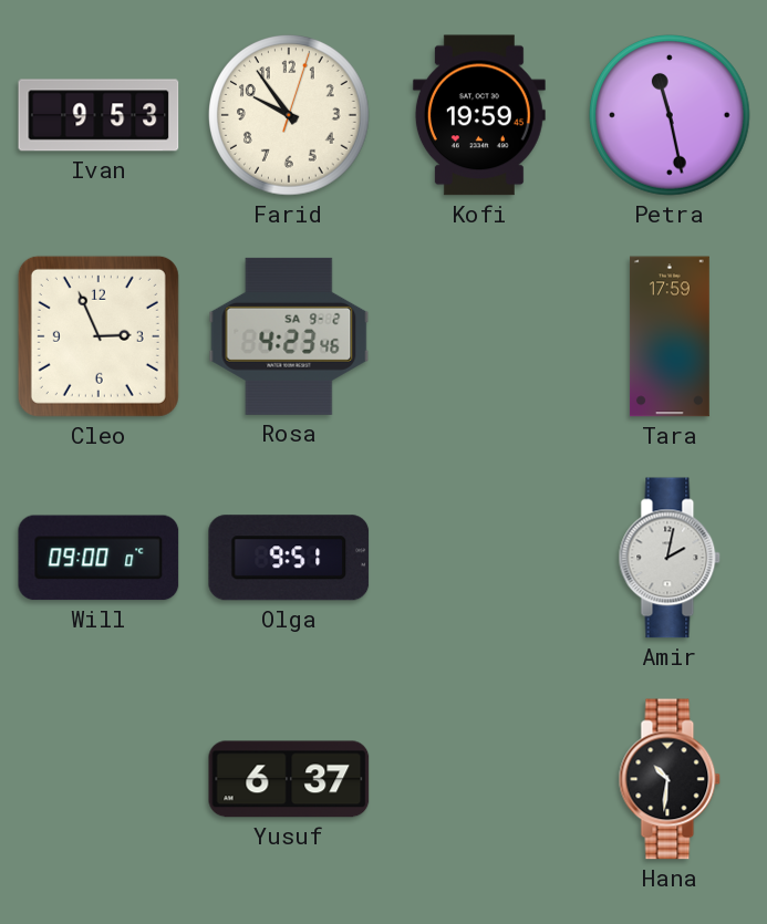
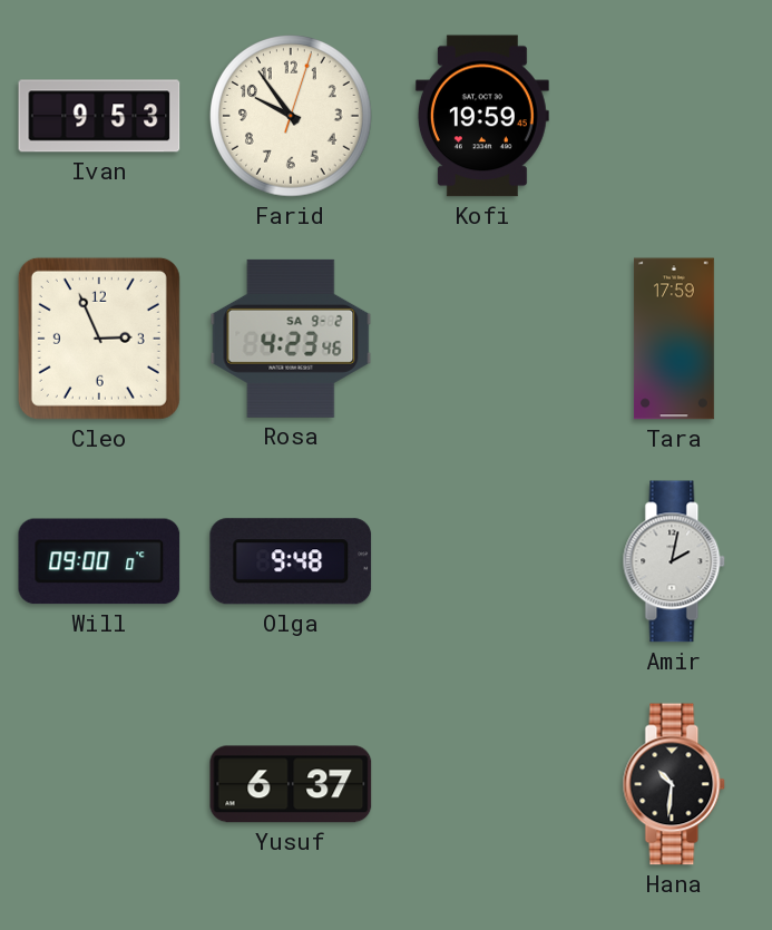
Petra: 11:28 -> none (671, 116)
Olga: 9:51 -> 9:48 (291, 561)
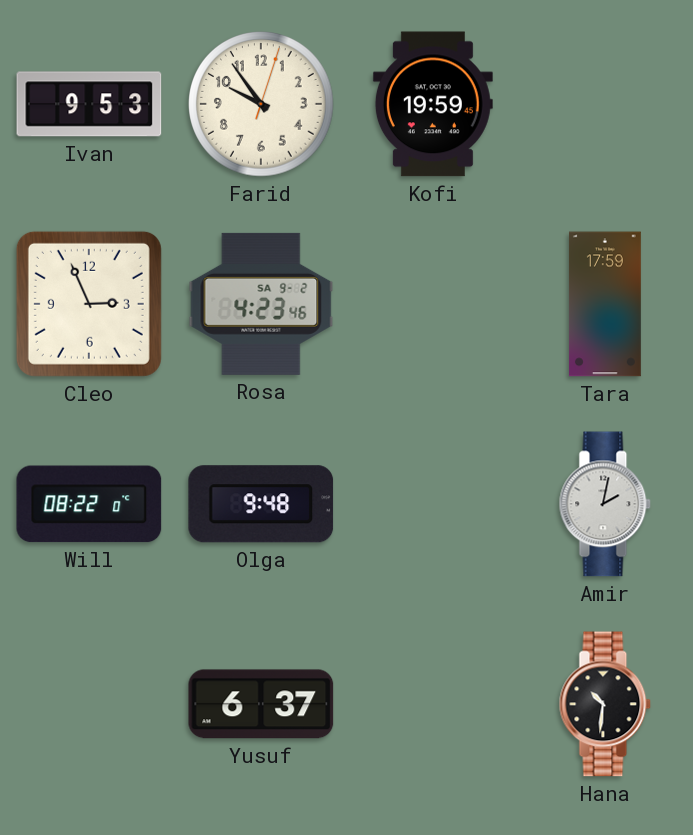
Will: 09:00 -> 08:22 (89, 504)
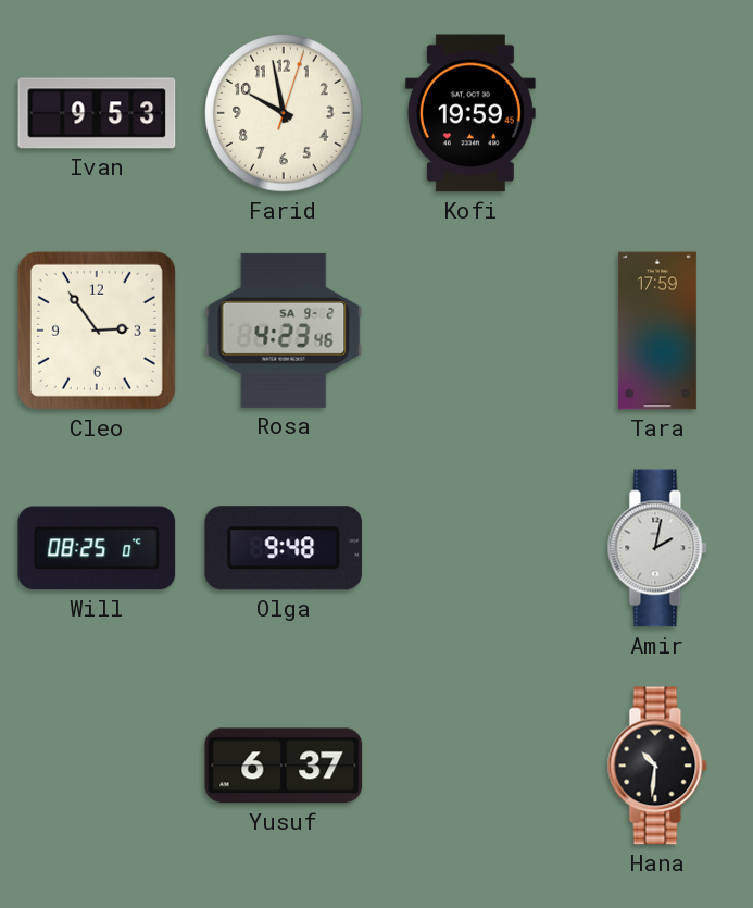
Farid: 9:54 -> 9:58 (285, 114)
Cleo: 2:56 -> 2:54 (97, 331)
Will: 08:22 -> 08:25 (97, 548)
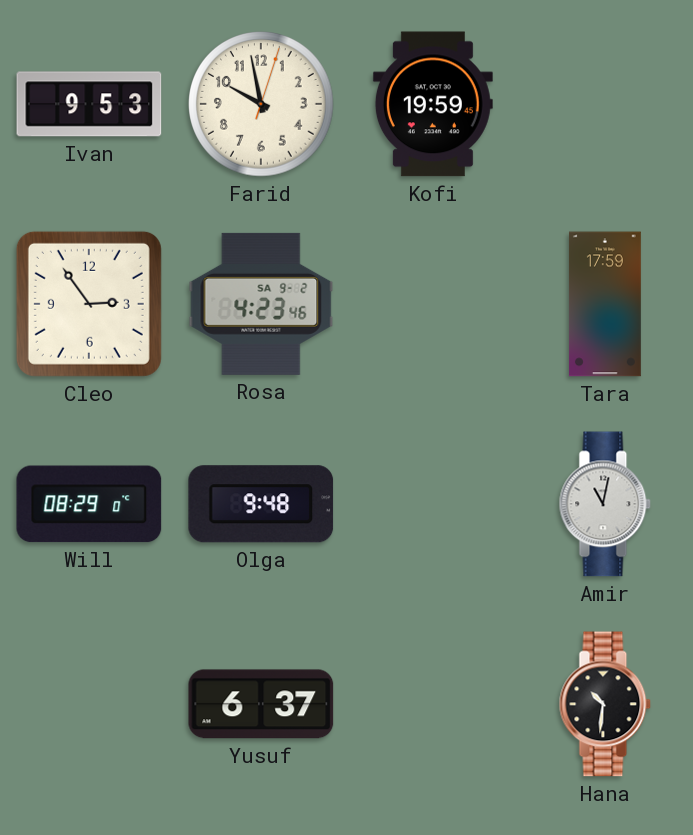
Will: 08:25 -> 08:29 (89, 504)
Amir: 2:02 -> 11:02 (605, 504)
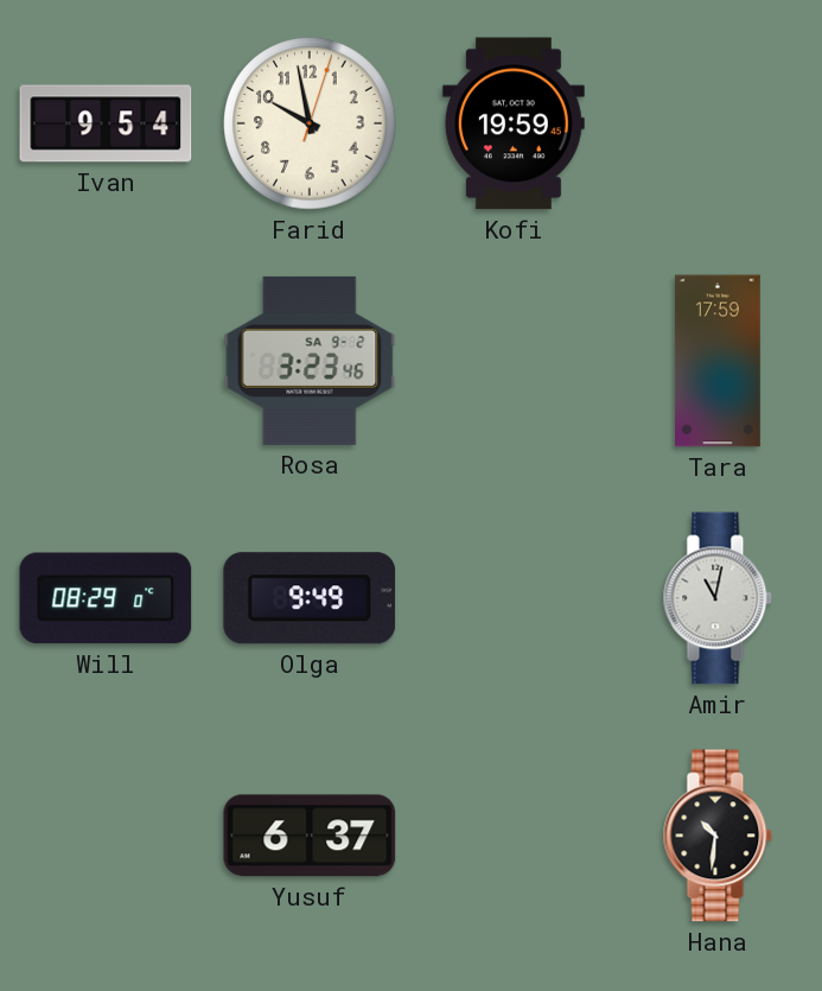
Ivan: 9:53 -> 9:54 (106, 123)
Cleo: 2:54 -> none (89, 304)
Rosa: 4:23 -> 3:23 (310, 361)
Olga: 9:48 -> 9:49 (310, 598)
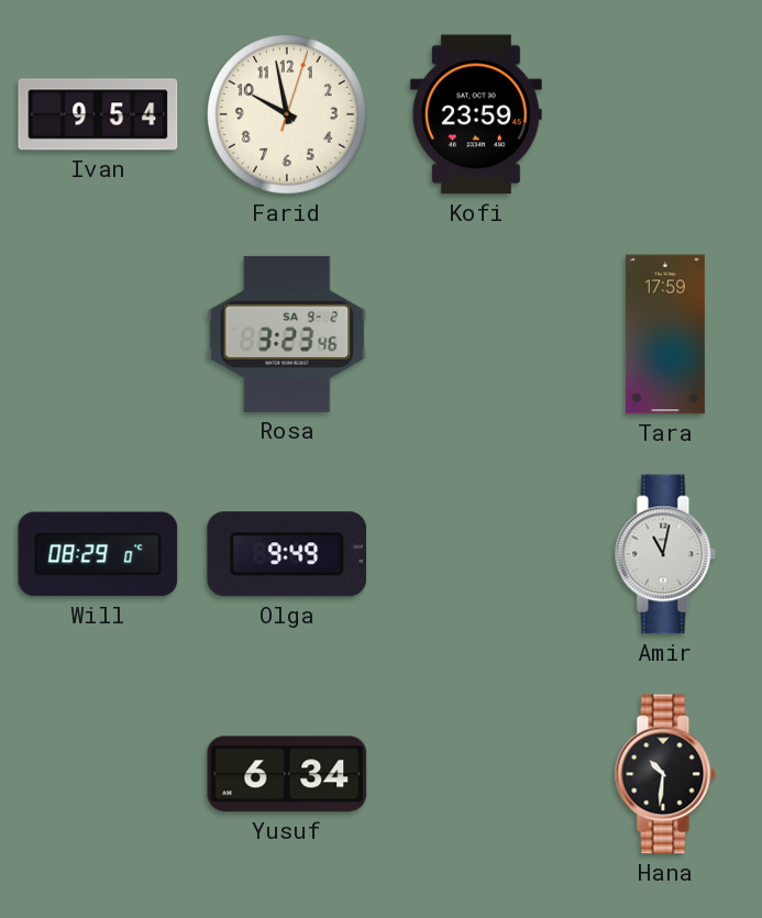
Kofi: 19:59 -> 23:59 (476, 114)
Yusuf: 6:37 -> 6:34 (287, 774)
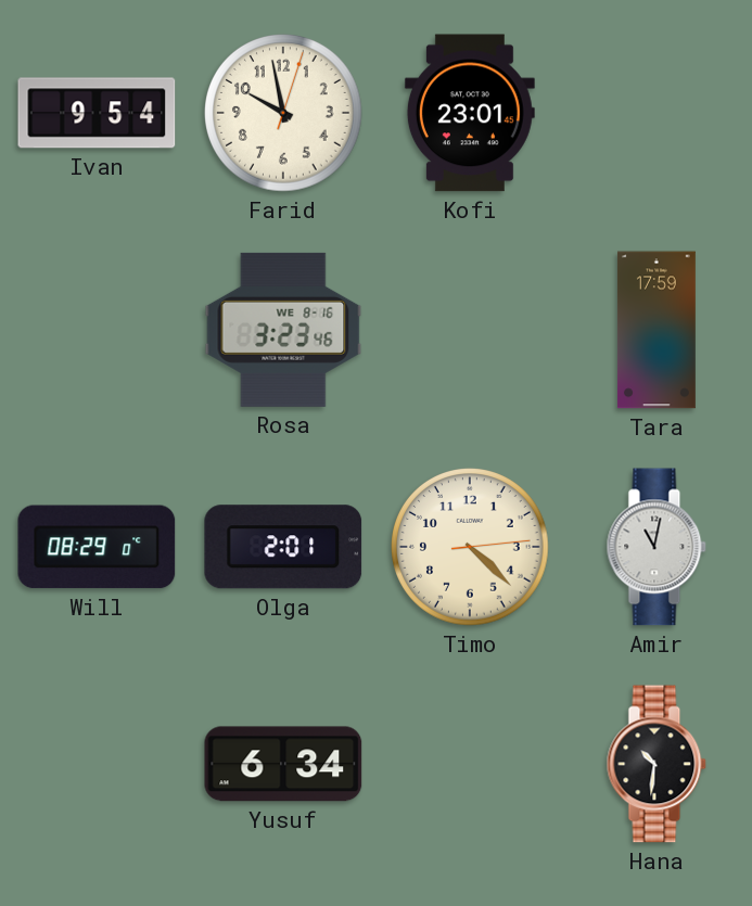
Kofi: 23:59 -> 23:01 (470, 113)
Rosa date: SA 9-2 -> WE 8-16 (283, 330)
Olga: 9:49 -> 2:01 (283, 547)
Timo: none -> 4:22 (471, 548)
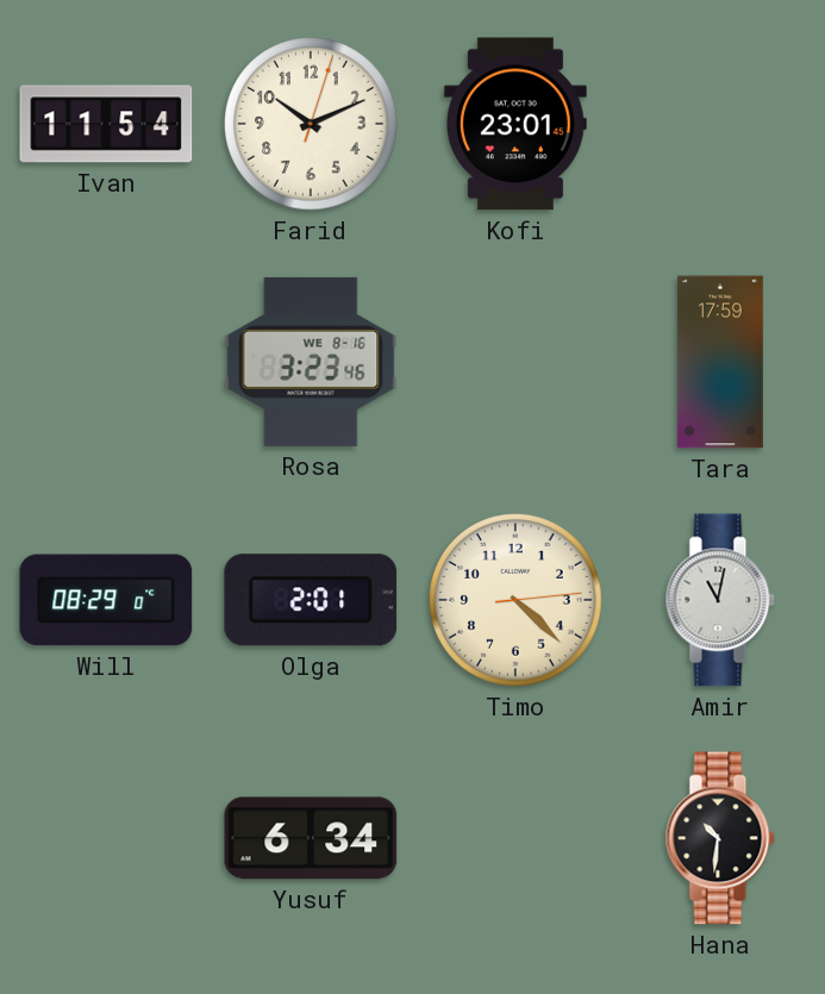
Ivan: 9:54 -> 11:54 (106, 124)
Farid: 9:58 -> 10:11 (312, 125)
